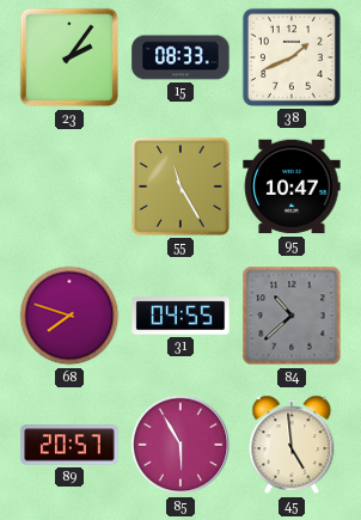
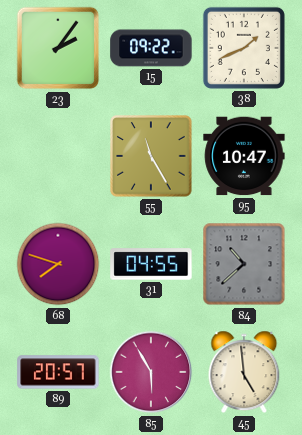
15: 08:33 -> 09:22 (151, 48)
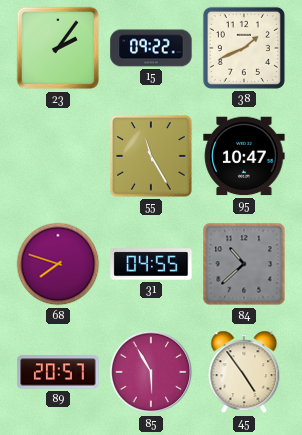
45: 4:59 -> 4:54 (244, 372)
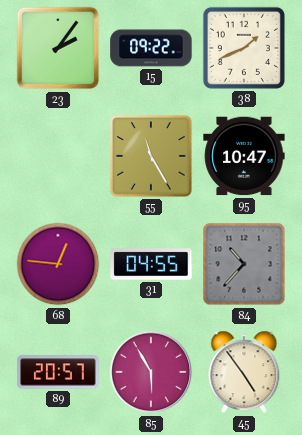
68: 7:48 -> 12:46 (58, 264)
84: 10:38 -> 10:37 (244, 264)
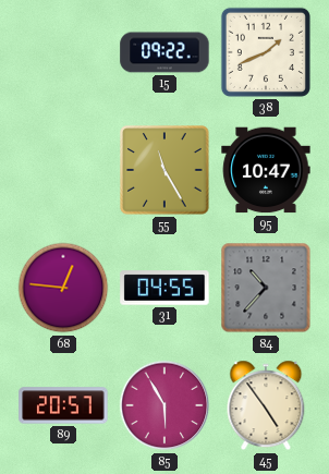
23: 2:06 -> none (58, 48)
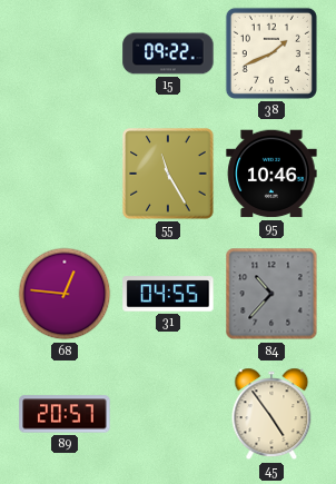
95: 10:47 -> 10:46 (271, 174)
85: 5:55 -> none (164, 405)
